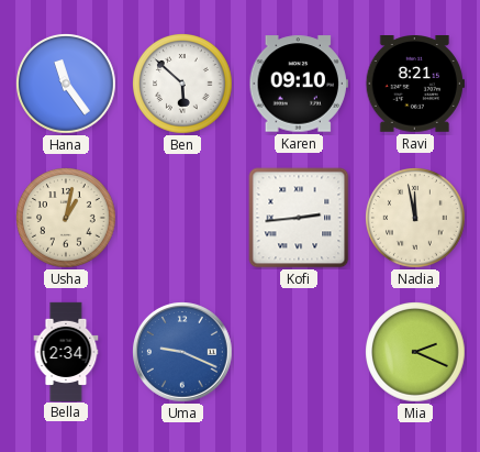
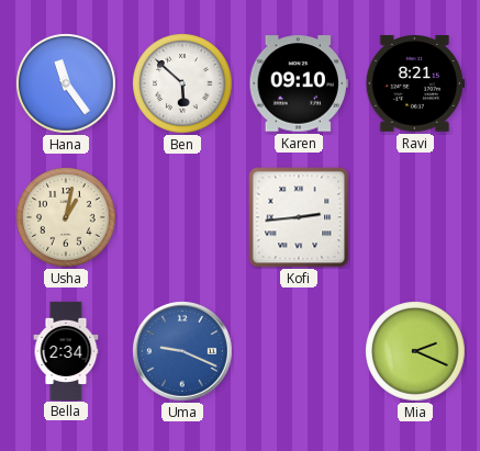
Nadia: 11:58 -> none (416, 219)
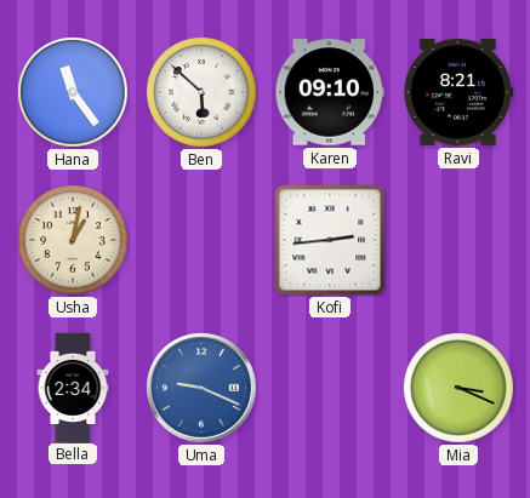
Mia: 2:19 -> 3:19 (460, 389)
